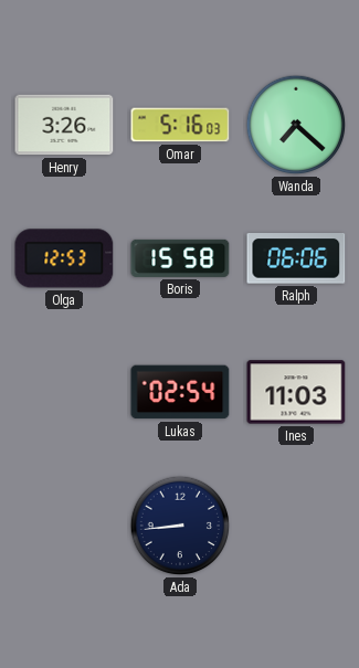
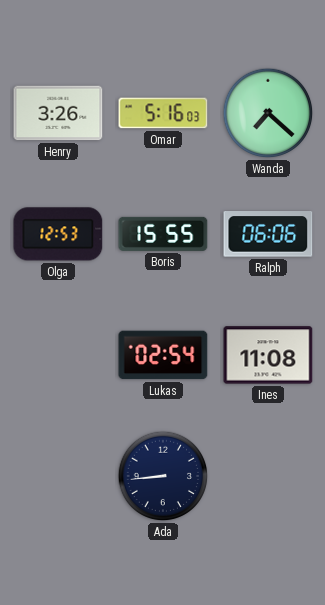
Boris: 15:58 -> 15:55 (163, 234)
Ines: 11:03 -> 11:08 (268, 355)
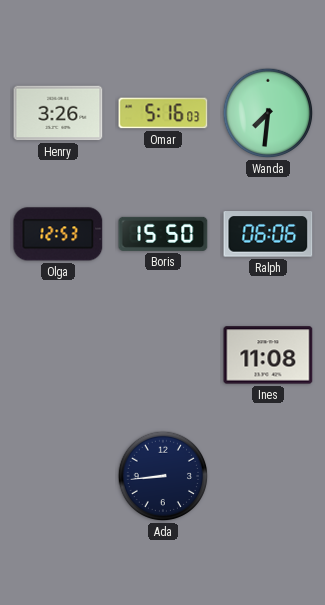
Wanda: 7:22 -> 7:31 (268, 113)
Boris: 15:55 -> 15:50 (163, 234)
Lukas: 02:54 -> none (163, 355)
